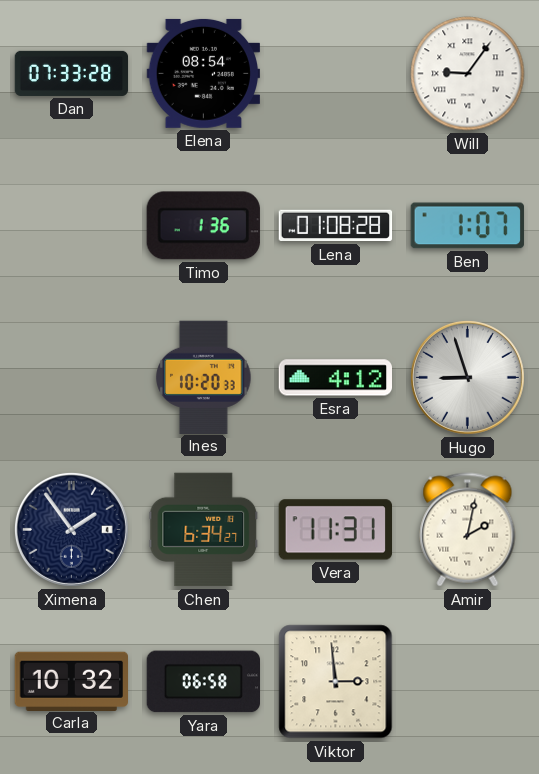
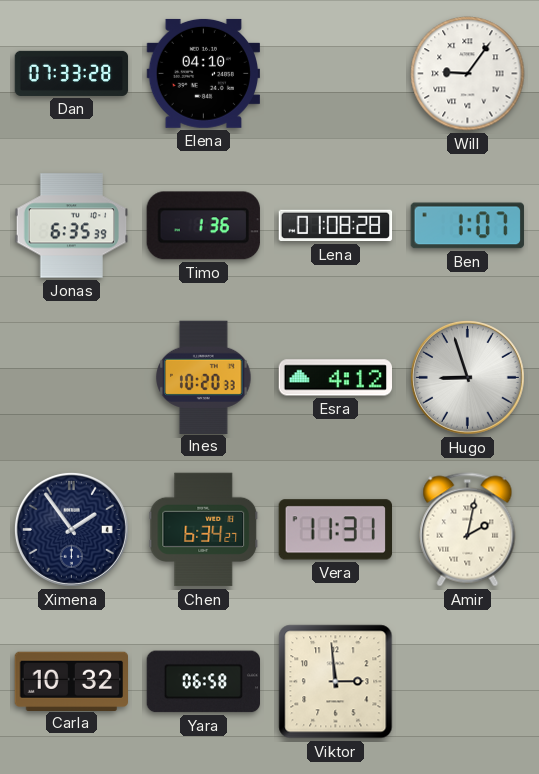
Elena: 08:54 -> 04:10 (203, 73)
Jonas: none -> 6:35 (72, 226)
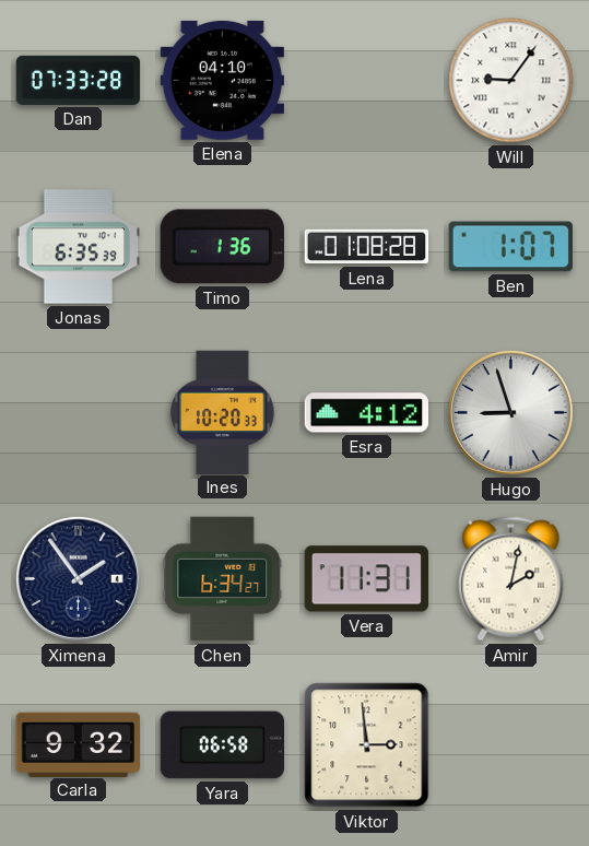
Carla: 10:32 -> 9:32 (79, 744)
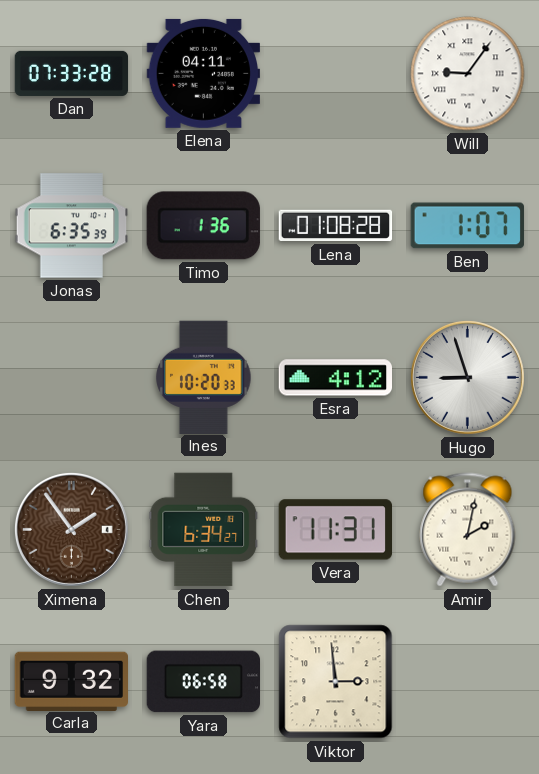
Elena: 04:10 -> 04:11 (203, 73)
Ximena dial: navy -> brown (71, 529)
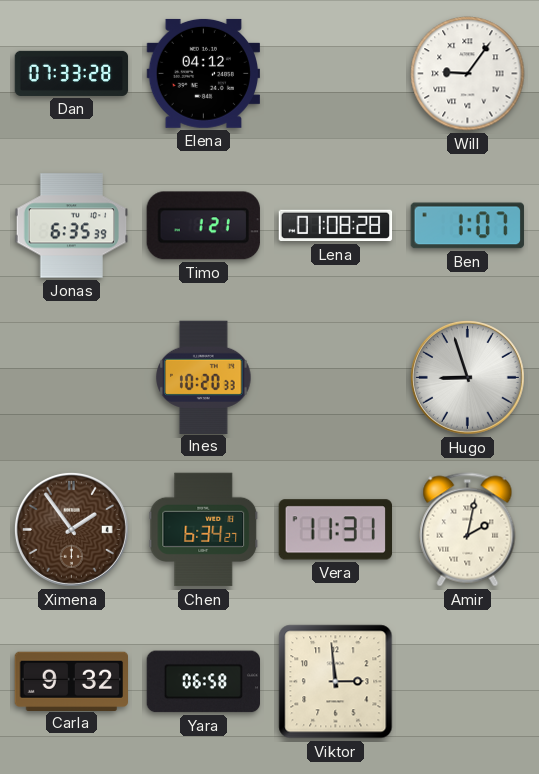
Elena: 04:11 -> 04:12 (203, 73)
Timo: 1:36 -> 1:21 (203, 226)
Esra: 4:12 -> none (335, 378)
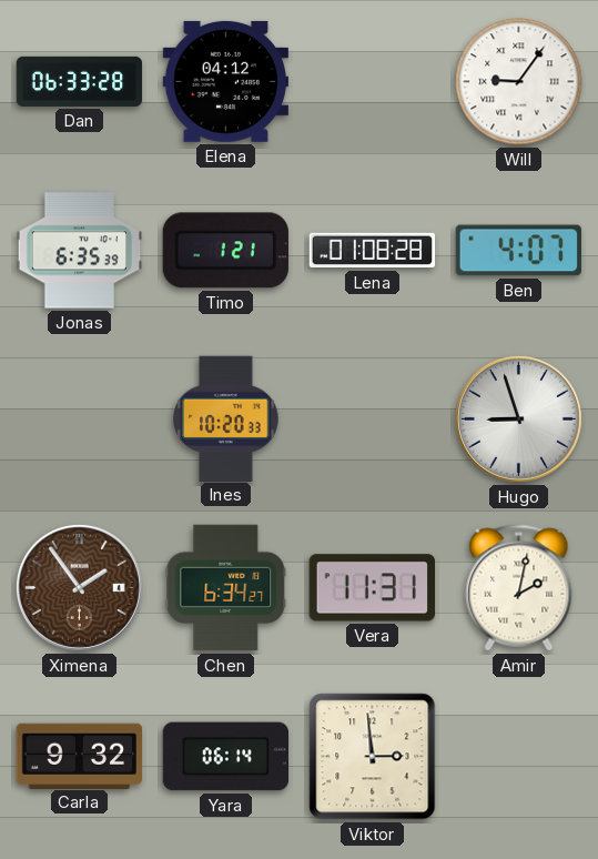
Dan: 07:33 -> 06:33 (80, 81)
Ben: 1:07 -> 4:07 (518, 251)
Yara: 06:58 -> 06:14 (225, 757)
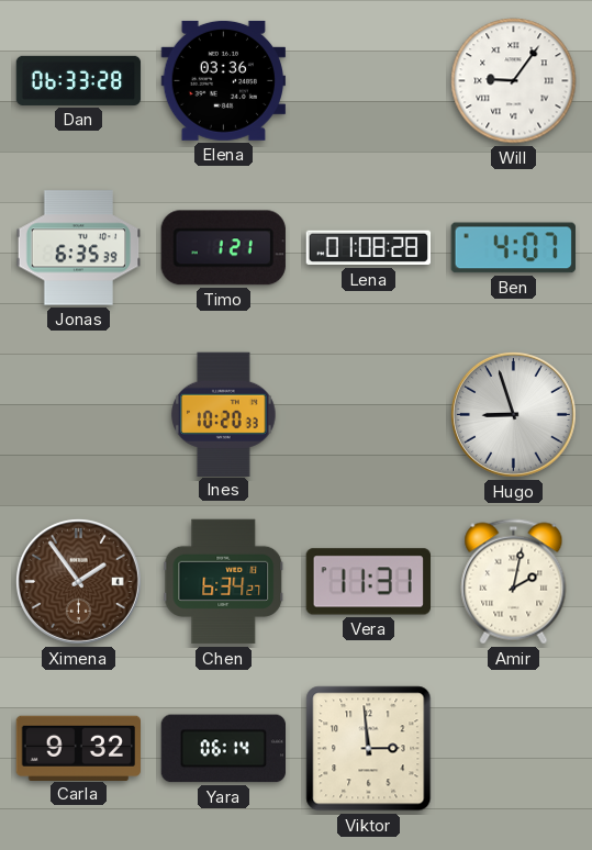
Elena: 04:12 -> 03:36 (223, 80)
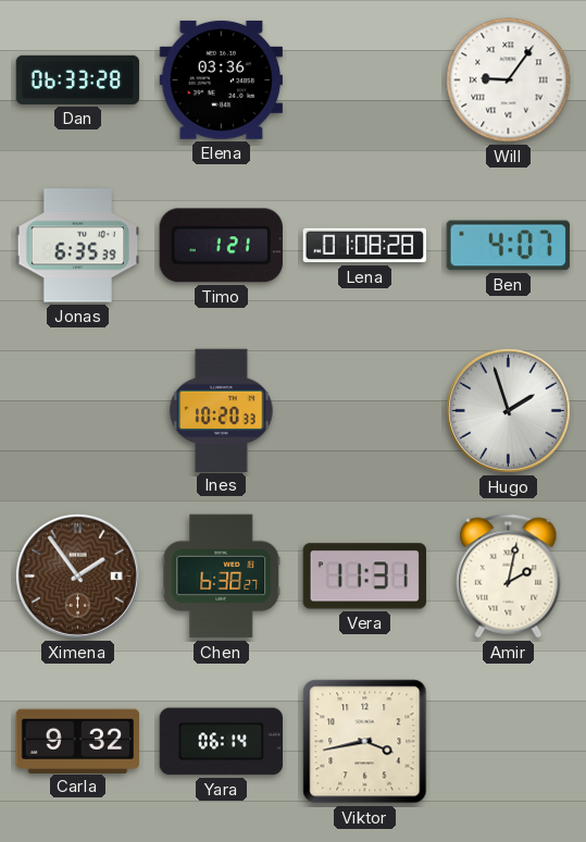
Hugo: 8:57 -> 1:57 (508, 410)
Chen: 6:34 -> 6:38 (222, 577)
Viktor: 2:59 -> 3:43 (365, 742)
